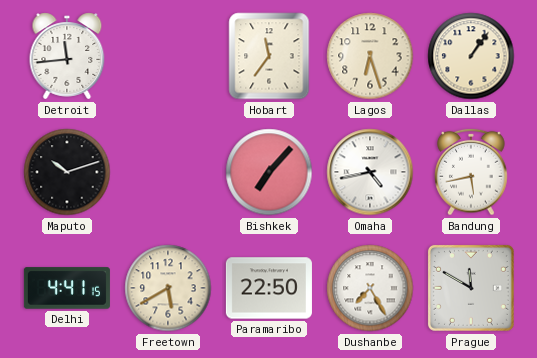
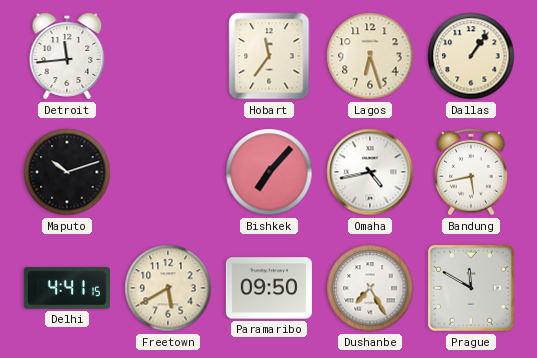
Paramaribo: 22:50 -> 09:50 (269, 288)
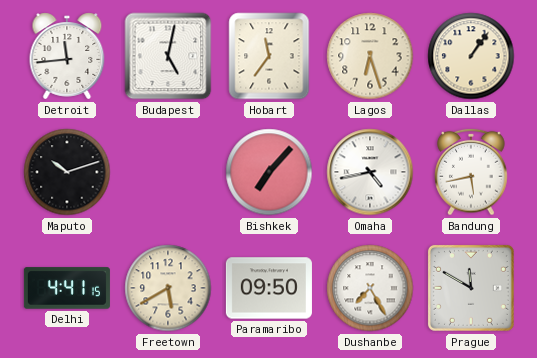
Budapest: none -> 5:02 (168, 56)
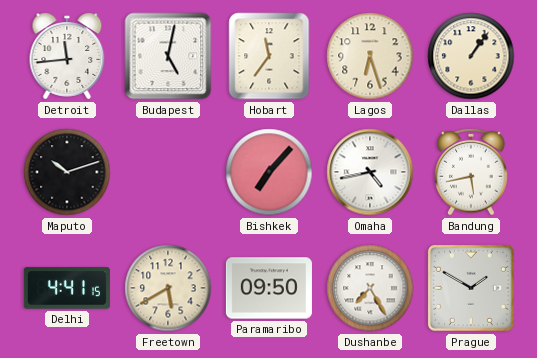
Prague: 11:50 -> 1:50 (471, 288)
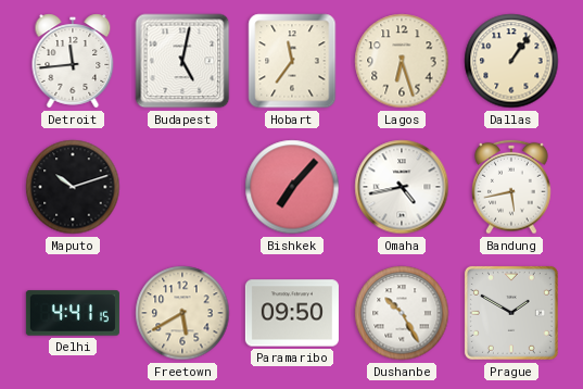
Dushanbe: 7:25 -> 10:25 (402, 313)
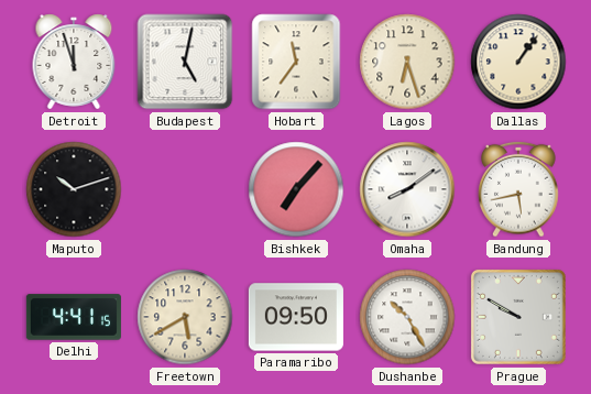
Detroit: 11:44 -> 11:57 (74, 62)
Omaha: 4:43 -> 8:09 (407, 189)
Prague: 1:50 -> 9:50 (518, 317)
